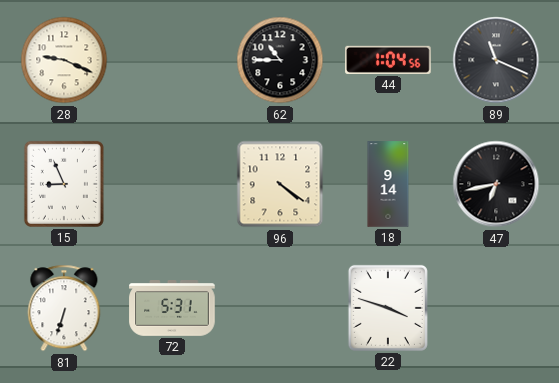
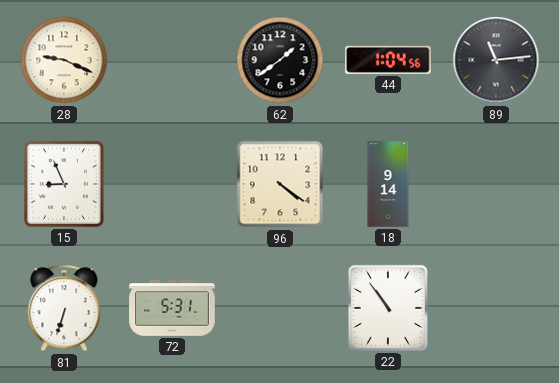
62: 10:45 -> 1:39 (280, 60)
89: 11:19 -> 11:14 (496, 60)
47: 6:43 -> none (496, 184)
22: 3:48 -> 10:54 (388, 308)
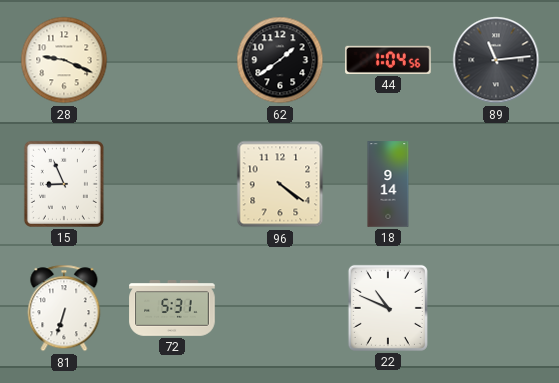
22: 10:54 -> 10:49 (388, 308)
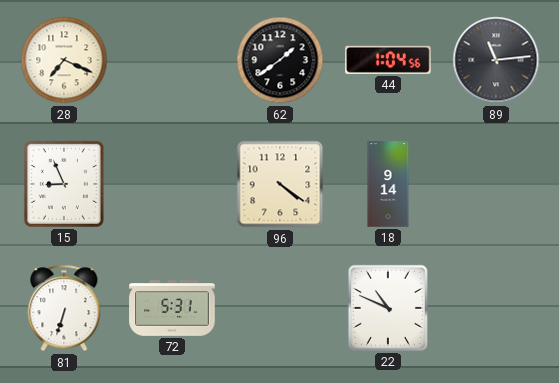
28: 9:19 -> 7:19 (64, 60)
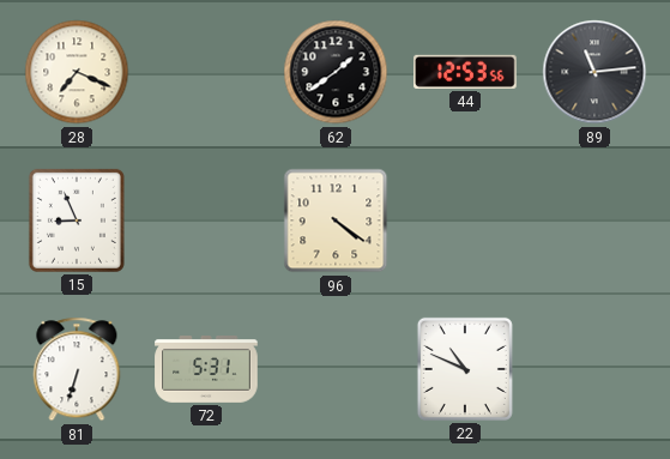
44: 1:04 -> 12:53 (465, 72)
18: 9:14 -> none (388, 184)
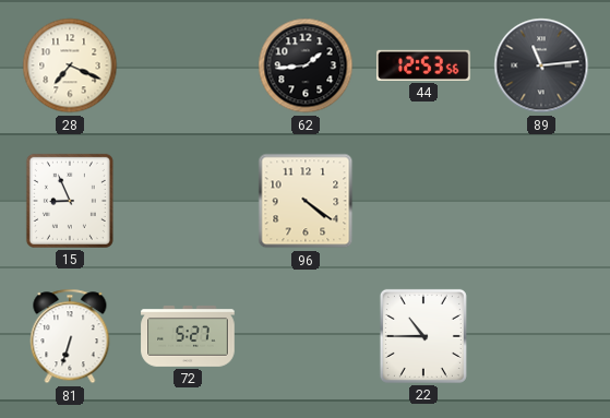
62: 1:39 -> 1:44 (306, 65)
72: 5:31 -> 5:27 (188, 337)
22: 10:49 -> 10:45 (423, 336)
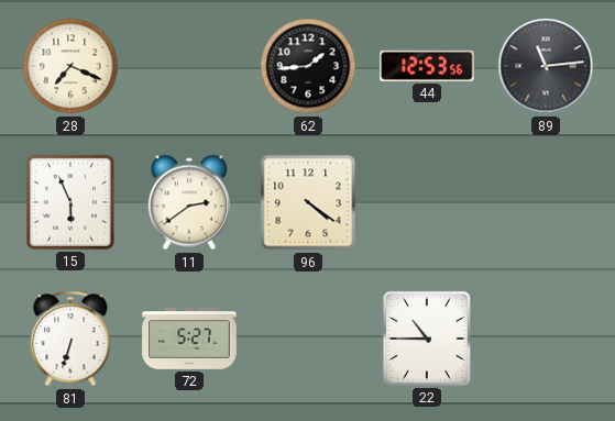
15: 8:56 -> 5:56 (70, 202)
11: none -> 2:39 (189, 202)
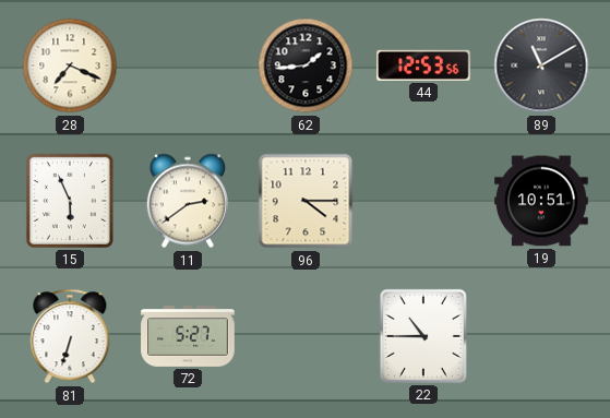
89: 11:14 -> 11:10 (541, 65)
96: 4:21 -> 4:15 (306, 201)
19: none -> 10:51 (541, 201)
